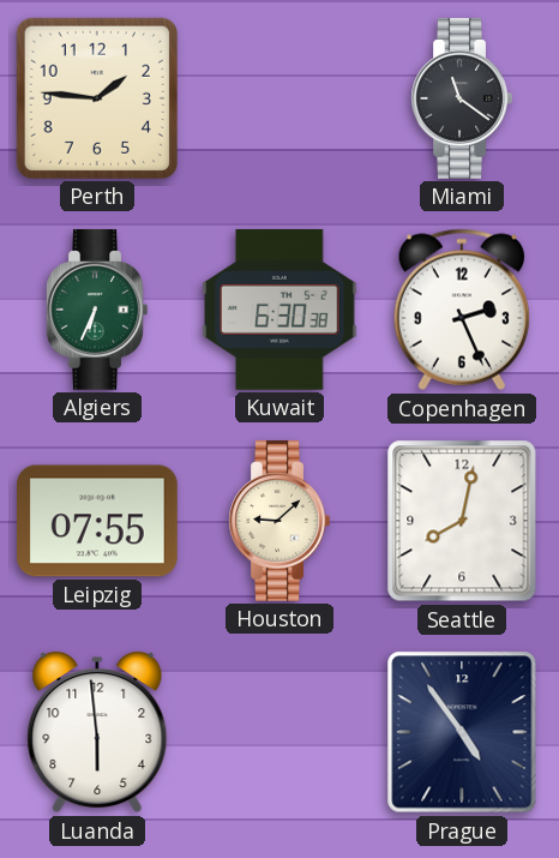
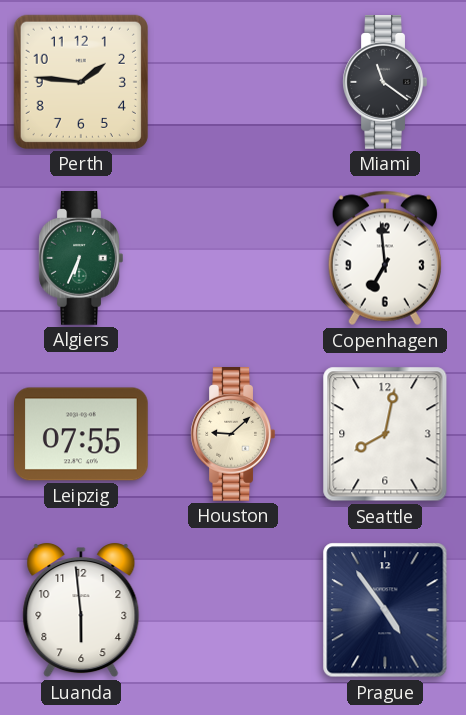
Kuwait: 6:30 -> none (279, 310)
Copenhagen: 2:26 -> 6:59 (385, 258)
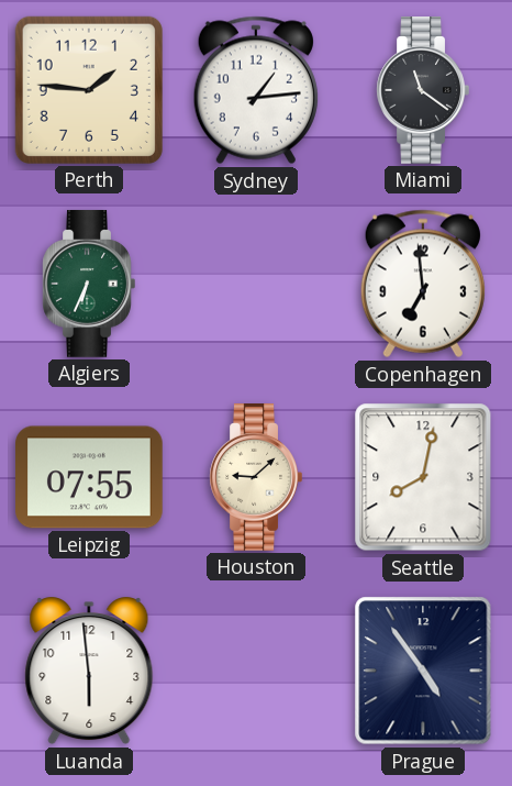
Sydney: none -> 1:14 (256, 90)
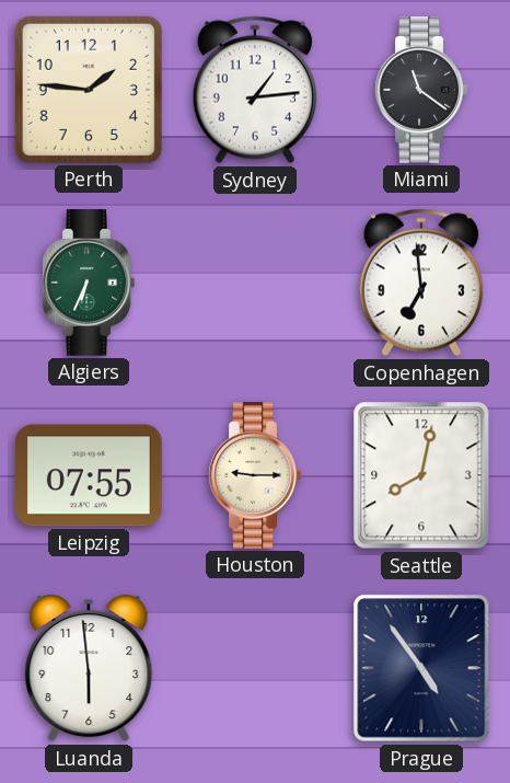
Houston: 9:08 -> 9:15 (255, 476)
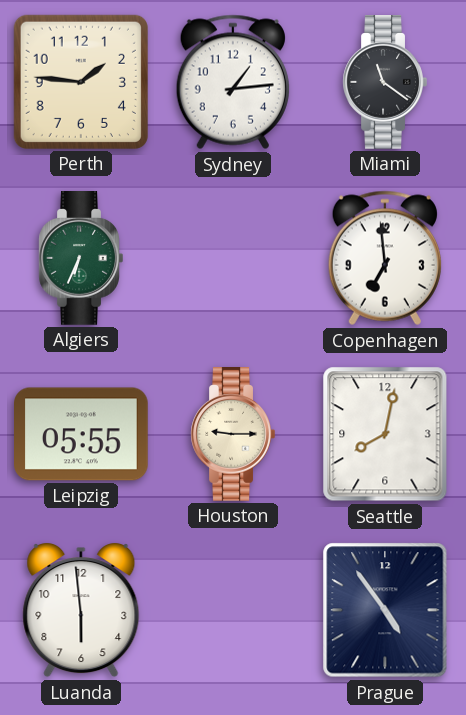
Leipzig: 07:55 -> 05:55 (82, 434)
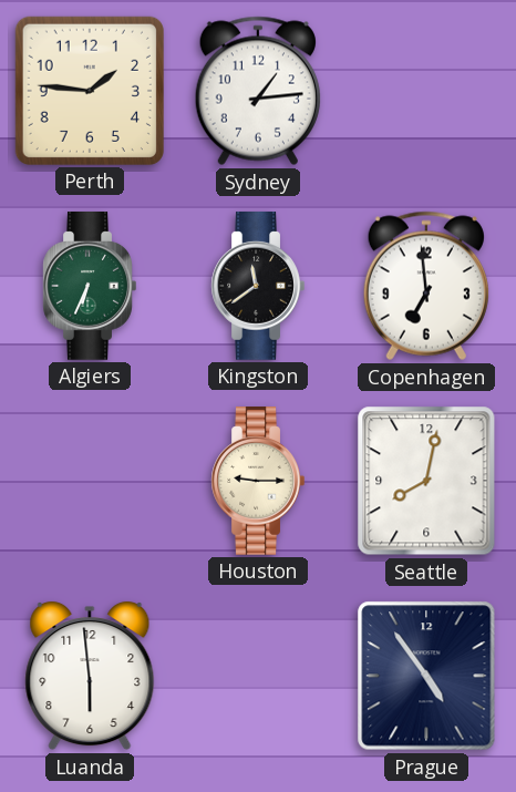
Miami: 11:21 -> none (385, 83)
Kingston: none -> 11:39 (258, 287)
Leipzig: 05:55 -> none (82, 434)
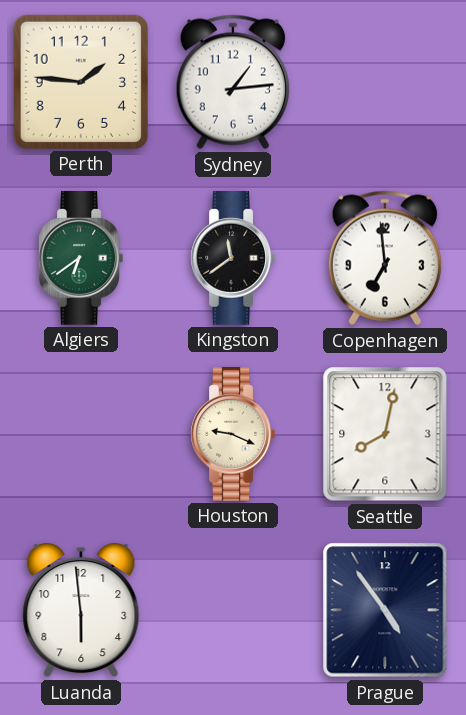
Algiers: 6:34 -> 6:39 (81, 259)
Houston: 9:15 -> 9:19 (233, 435)
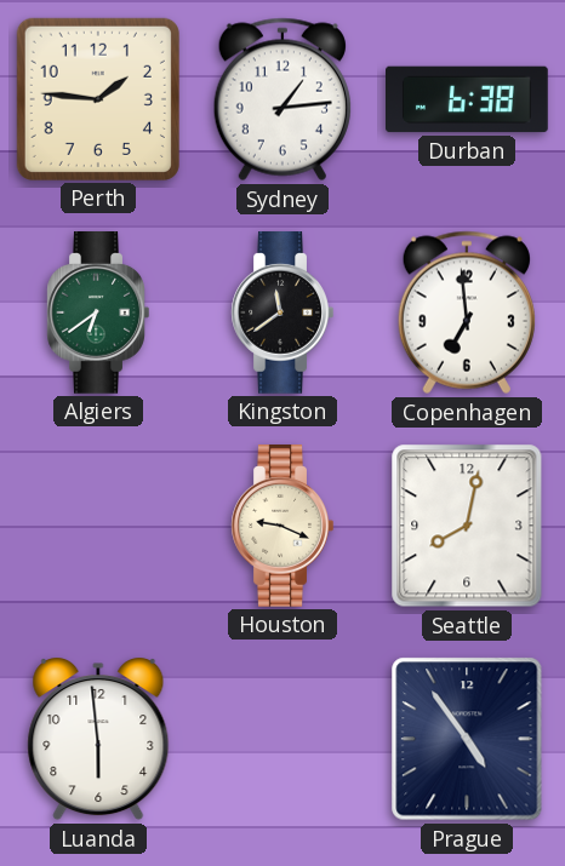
Durban: none -> 6:38 (468, 99)
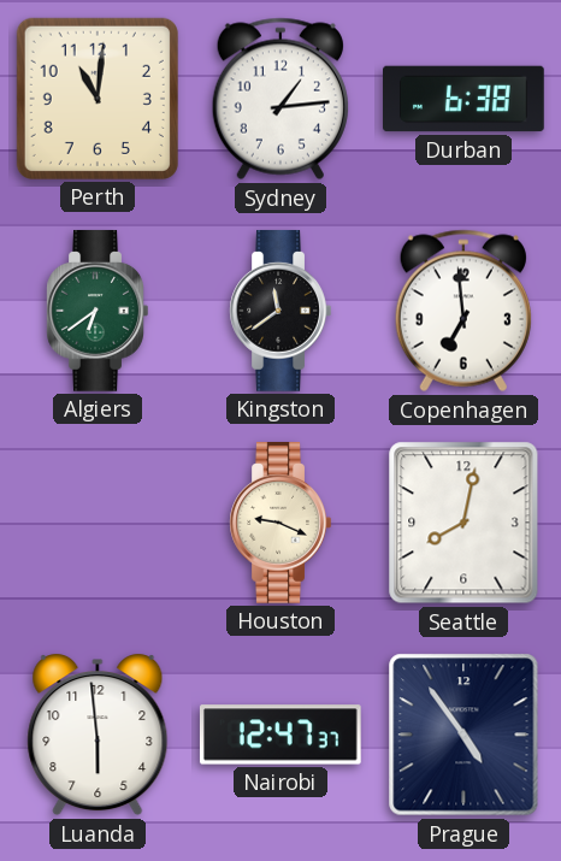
Perth: 1:46 -> 11:01 (98, 99)
Nairobi: none -> 12:47 (280, 735)
